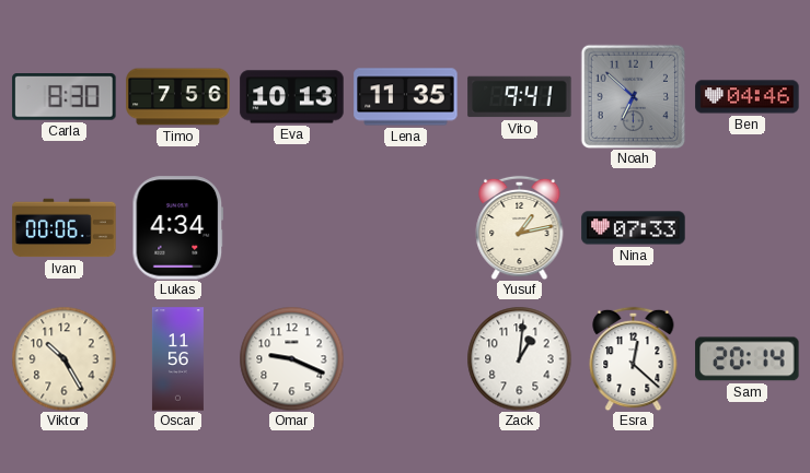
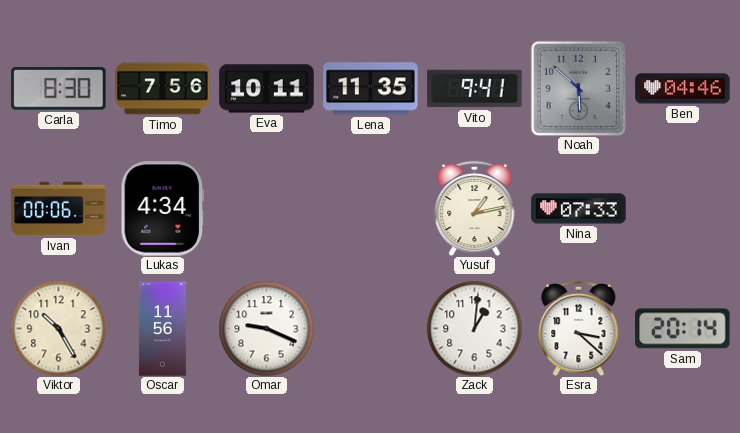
Eva: 10:13 -> 10:11 (267, 89)
Noah: 6:52 -> 5:52 (578, 88)
Esra: 12:22 -> 3:22 (579, 328)
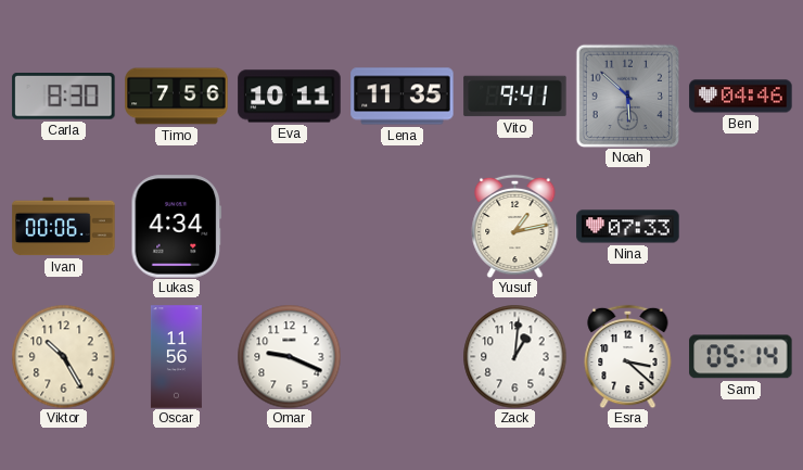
Sam: 20:14 -> 05:14 (741, 357)
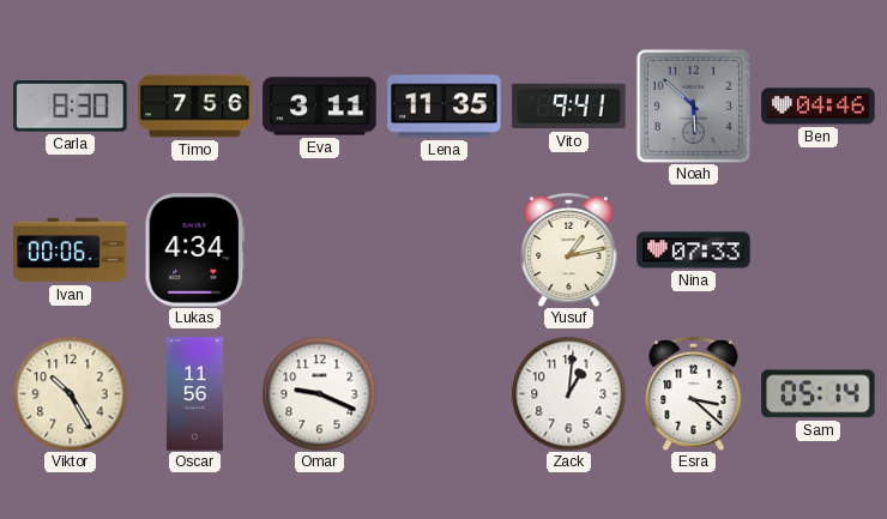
Eva: 10:11 -> 3:11 (320, 107)
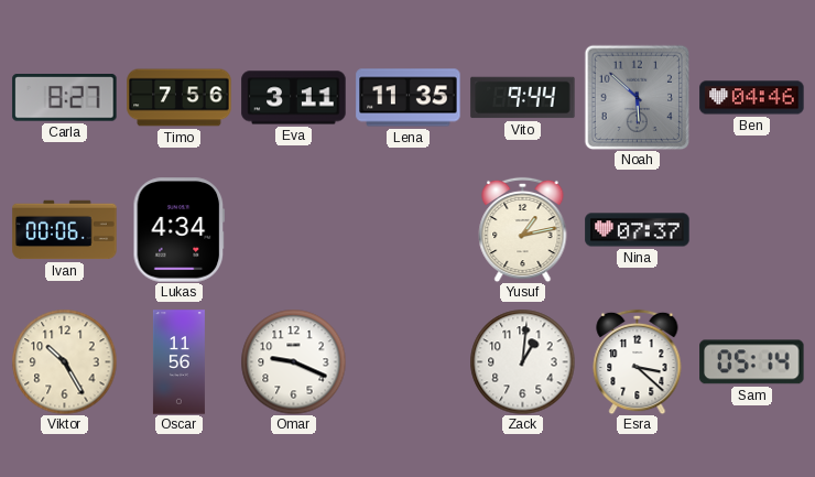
Carla: 8:30 -> 8:27 (65, 98)
Vito: 9:41 -> 9:44 (523, 98)
Nina: 07:33 -> 07:37 (638, 230)
